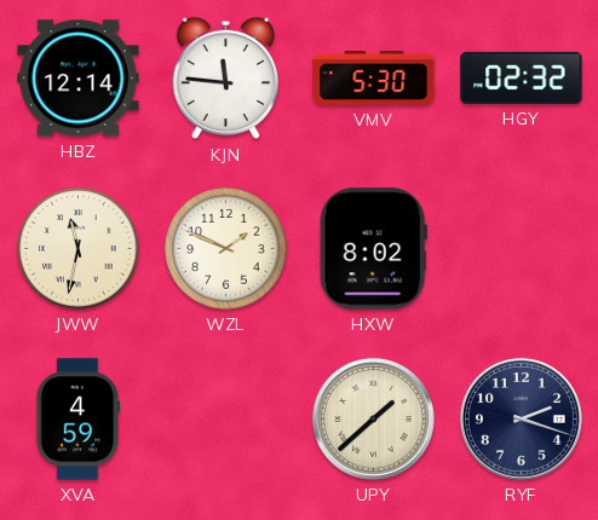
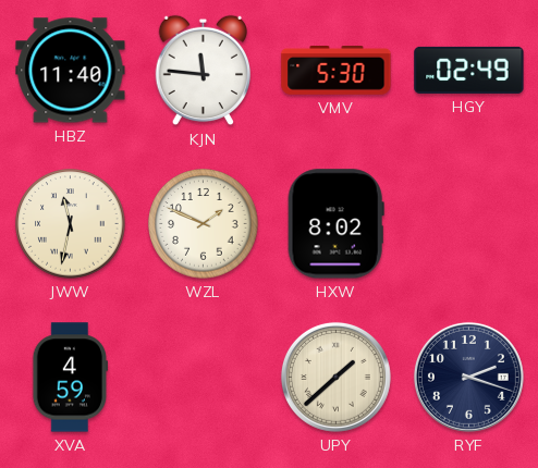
HBZ: 12:14 -> 11:40 (71, 71)
HGY: 02:32 -> 02:49 (469, 70)
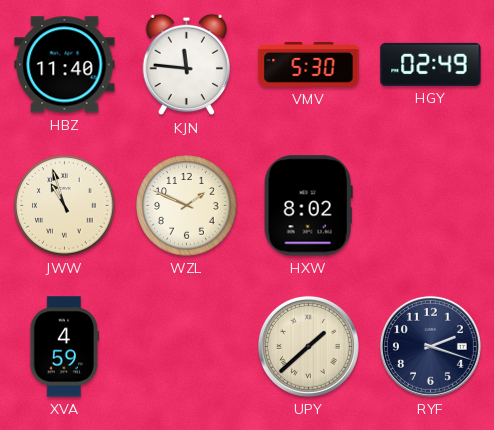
JWW: 11:32 -> 10:57 (65, 206)
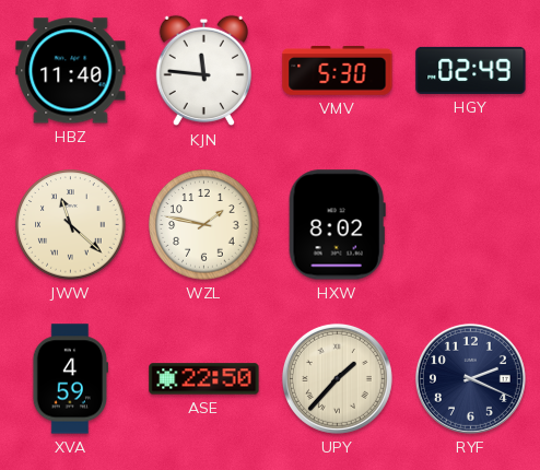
JWW: 10:57 -> 11:22 (71, 225)
WZL: 1:49 -> 1:47 (204, 225)
ASE: none -> 22:50 (204, 379)
UPY: 1:38 -> 1:37 (337, 378)
RYF: 2:18 -> 2:19 (470, 378)
